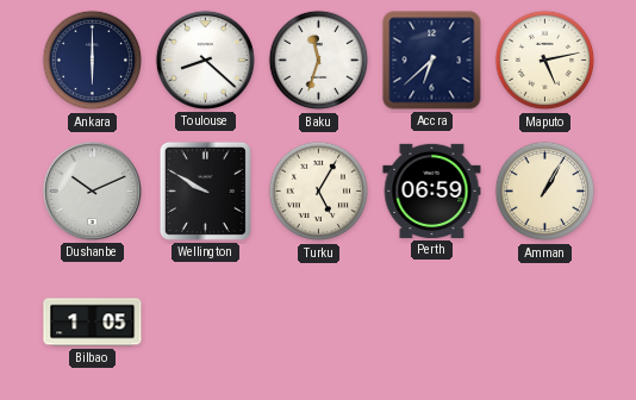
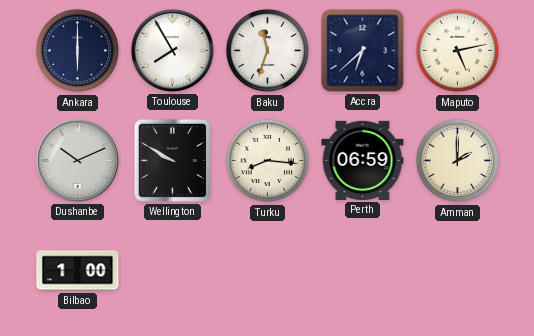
Toulouse: 8:22 -> 7:55 (172, 50)
Turku: 5:05 -> 8:16 (268, 161)
Amman: 1:05 -> 2:00 (458, 161)
Bilbao: 1:05 -> 1:00 (78, 271)
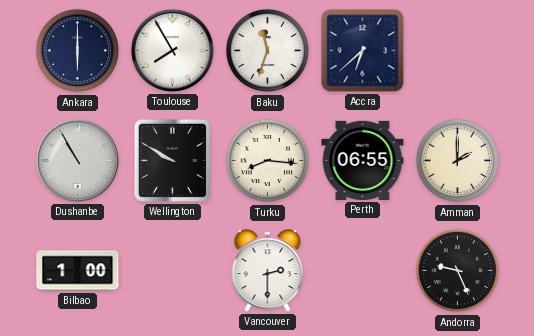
Maputo: 5:13 -> none (458, 51)
Dushanbe: 10:11 -> 10:55 (77, 160)
Perth: 06:59 -> 06:55 (363, 160)
Vancouver: none -> 2:30 (268, 271)
Andorra: none -> 9:26 (458, 271)
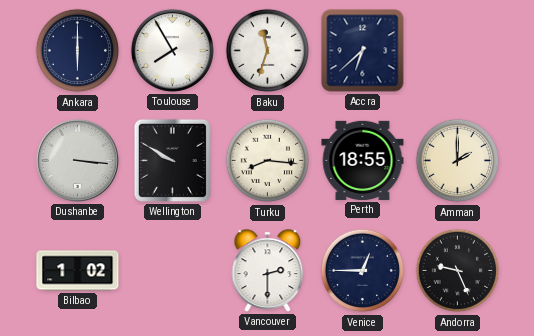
Dushanbe: 10:55 -> 3:16 (77, 160)
Perth: 06:55 -> 18:55 (363, 160)
Bilbao: 1:00 -> 1:02 (78, 271)
Venice: none -> 12:45 (363, 271)
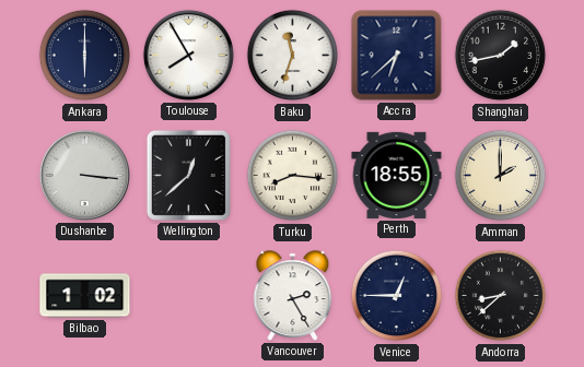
Shanghai: none -> 1:43 (501, 56)
Wellington: 9:50 -> 12:38 (188, 175)
Vancouver: 2:30 -> 2:25 (293, 296)
Andorra: 9:26 -> 8:38 (501, 296)
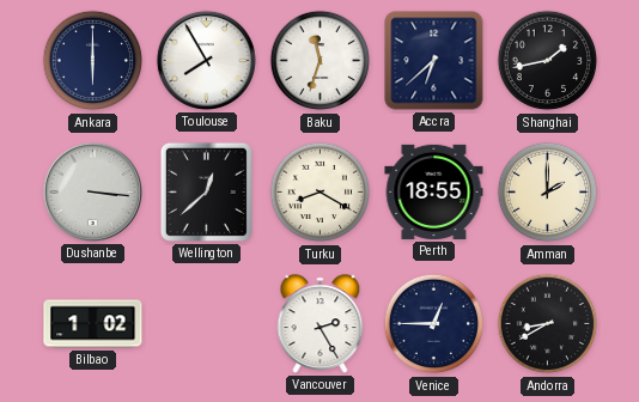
Turku: 8:16 -> 8:20 (321, 193)
Andorra: 8:38 -> 8:40 (548, 324)
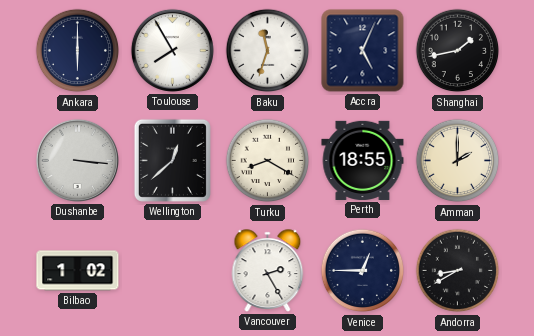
Accra: 6:38 -> 5:04 (363, 51)
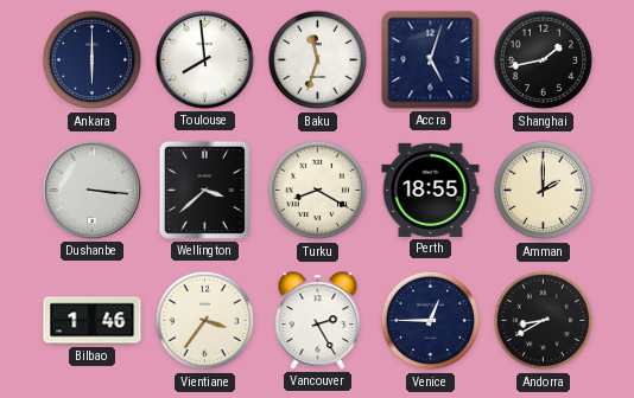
Toulouse: 7:55 -> 7:59 (204, 59)
Accra: 5:04 -> 5:03 (431, 60)
Wellington: 12:38 -> 3:38 (204, 190)
Bilbao: 1:02 -> 1:46 (93, 321)
Vientiane: none -> 3:36 (205, 321)
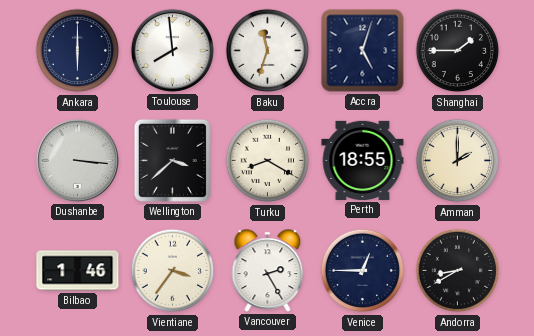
Shanghai: 1:43 -> 1:45 (458, 51)
